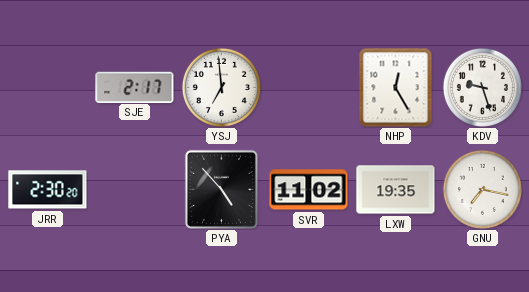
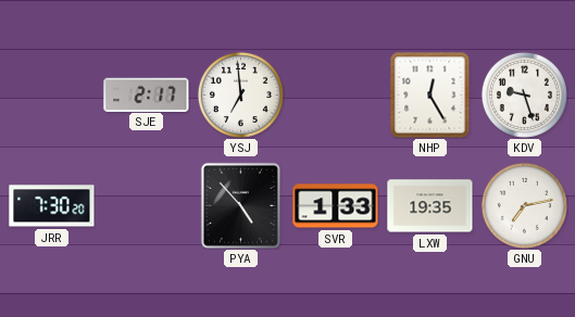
JRR: 2:30 -> 7:30 (52, 206)
SVR: 11:02 -> 1:33 (336, 206)
GNU: 7:17 -> 7:13 (524, 205)
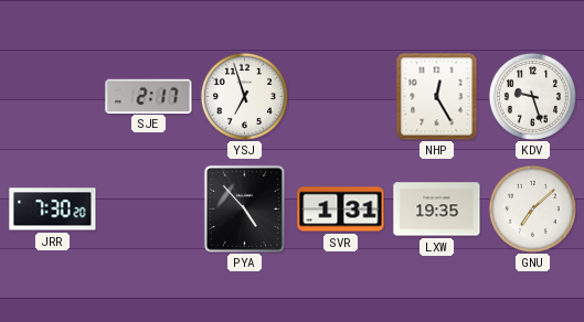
YSJ: 6:59 -> 6:57 (244, 96)
SVR: 1:33 -> 1:31 (341, 210)
GNU: 7:13 -> 7:08 (532, 208)
